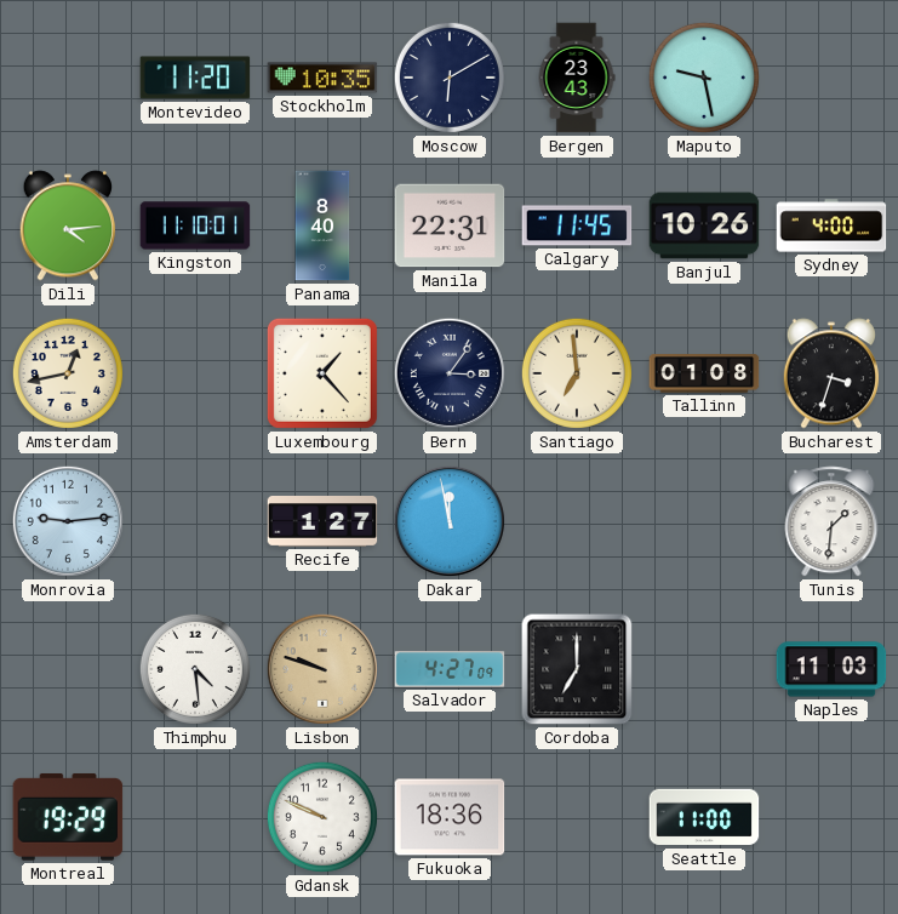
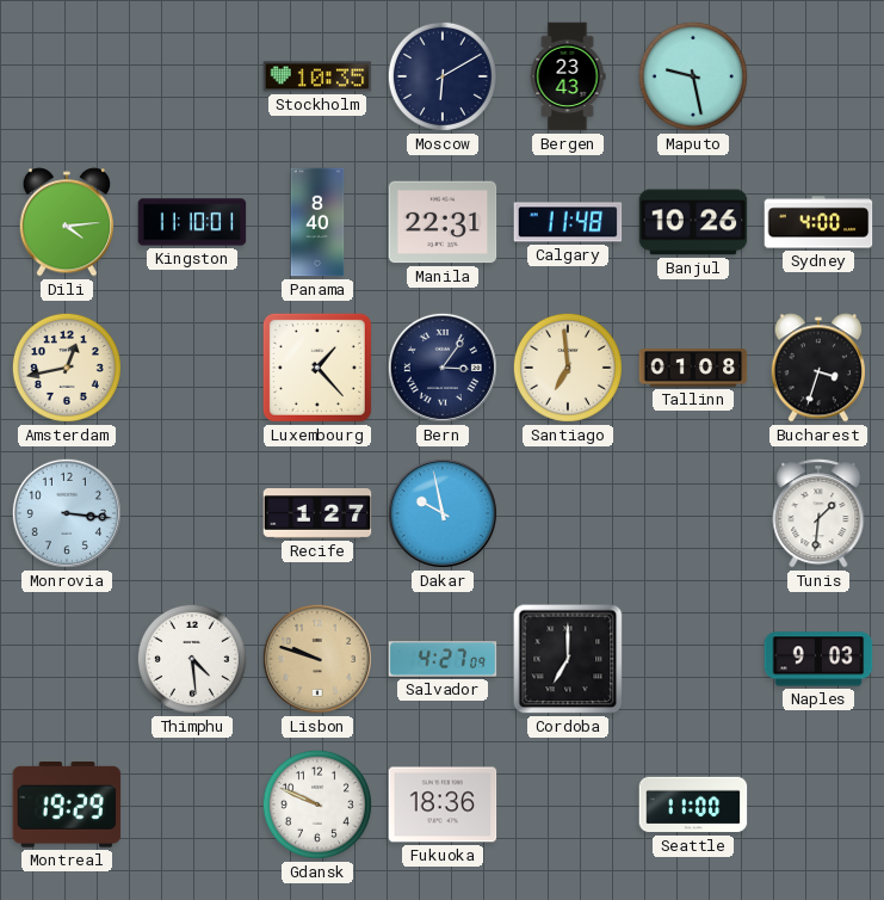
Montevideo: 11:20 -> none (195, 78)
Calgary: 11:45 -> 11:48 (568, 222)
Monrovia: 9:14 -> 3:16 (67, 513)
Dakar: 11:58 -> 9:58 (443, 513)
Naples: 11:03 -> 9:03 (818, 659)
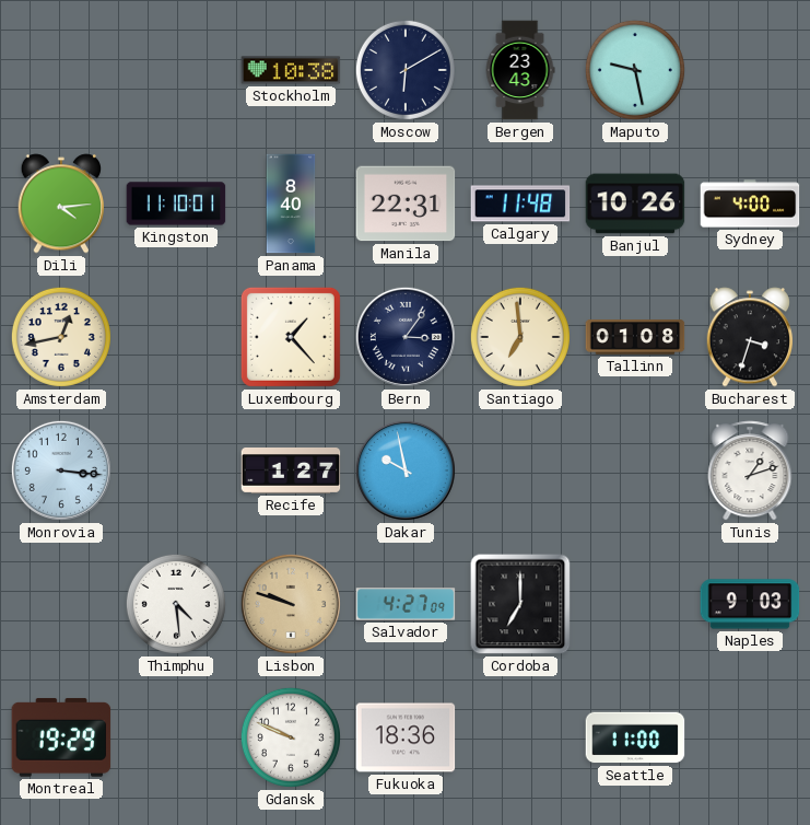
Stockholm: 10:35 -> 10:38 (291, 70)
Tunis: 1:31 -> 1:12 (750, 470)
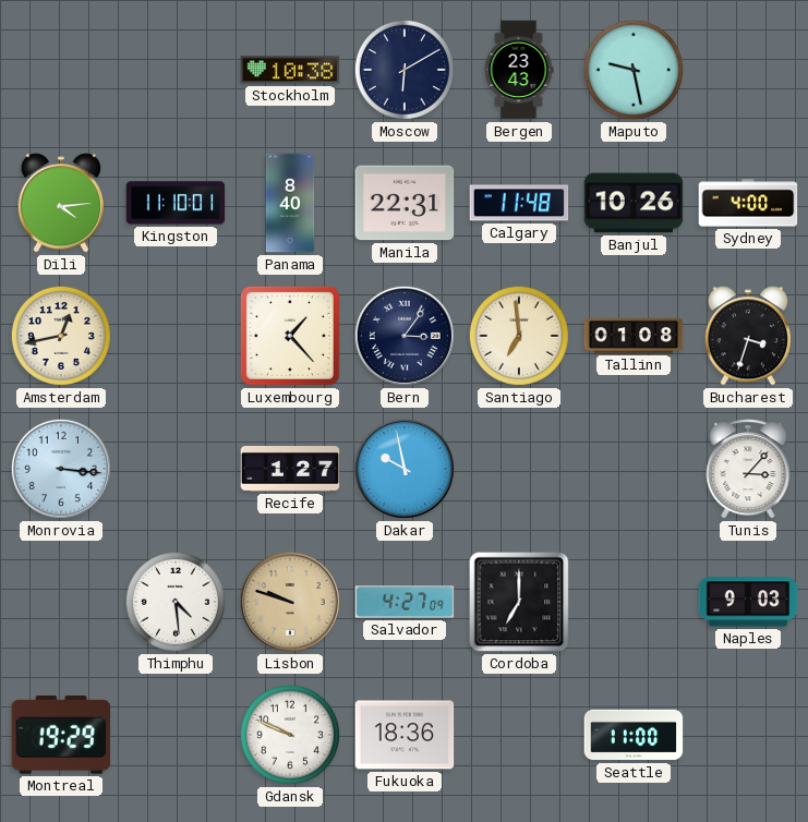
Tunis: 1:12 -> 3:07 (748, 469)
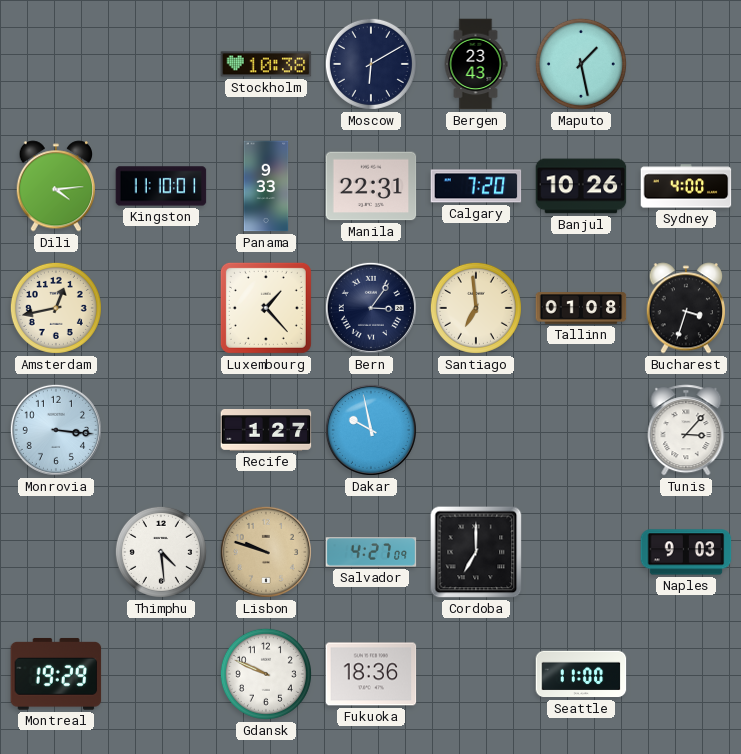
Maputo: 9:28 -> 1:28 (581, 64)
Panama: 8:40 -> 9:33 (266, 186)
Calgary: 11:48 -> 7:20 (476, 186)
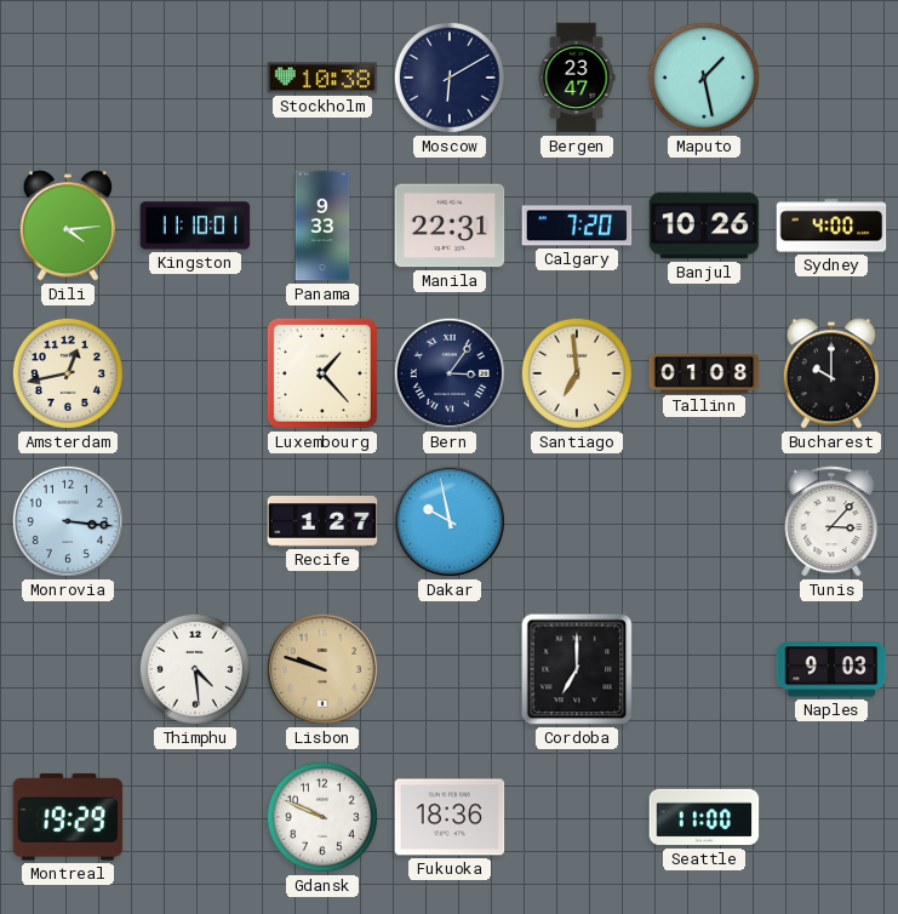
Bergen: 23:43 -> 23:47 (577, 78)
Bucharest: 3:33 -> 10:00 (831, 373)
Salvador: 4:27 -> none (371, 552)
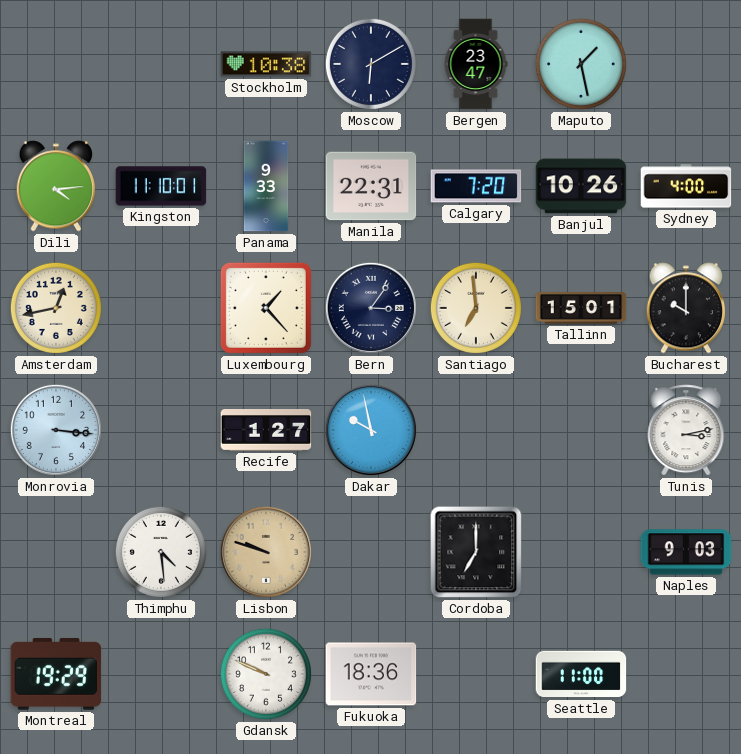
Tallinn: 01:08 -> 15:01 (581, 308)
Tunis: 3:07 -> 3:13 (686, 430)
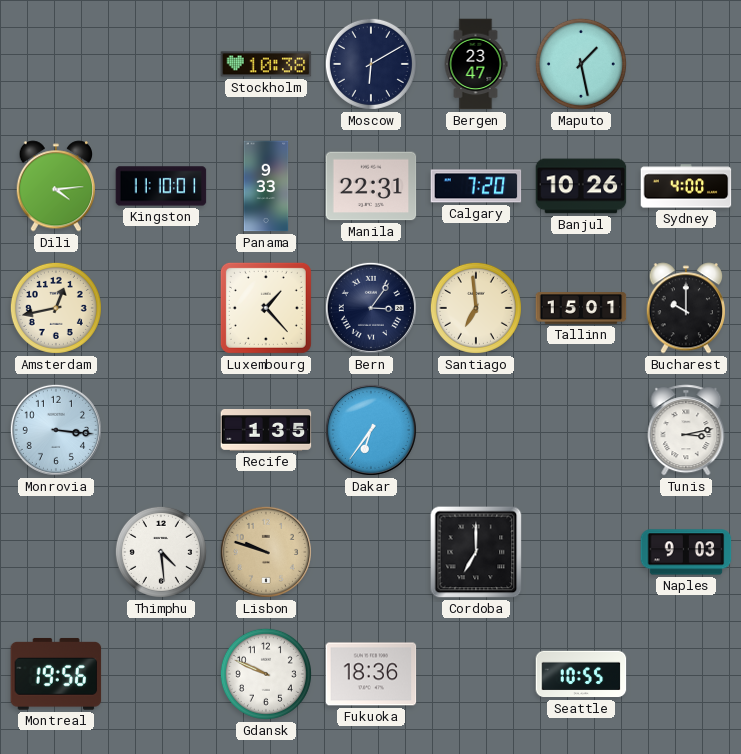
Recife: 1:27 -> 1:35 (266, 431)
Dakar: 9:58 -> 6:36 (371, 430)
Montreal: 19:29 -> 19:56 (56, 674)
Seattle: 11:00 -> 10:55 (581, 674)
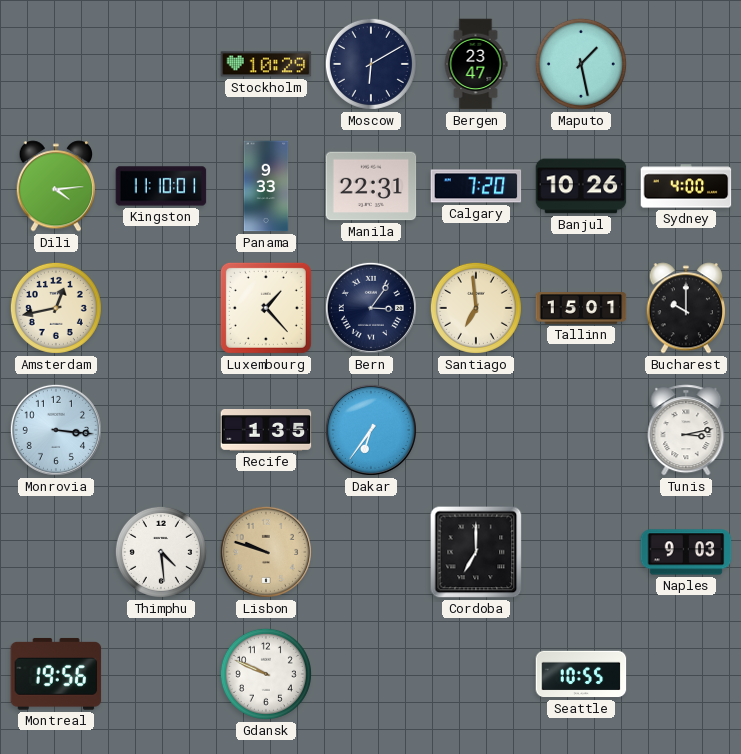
Stockholm: 10:38 -> 10:29 (266, 64)
Fukuoka: 18:36 -> none (371, 674)
